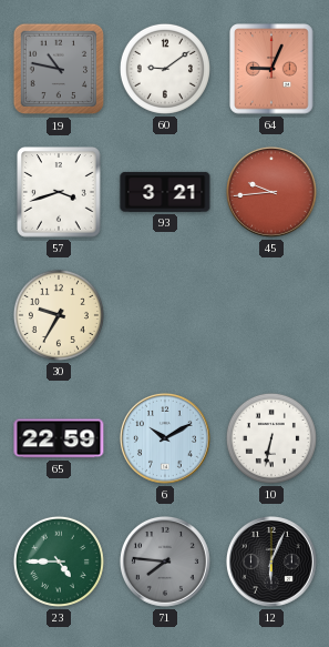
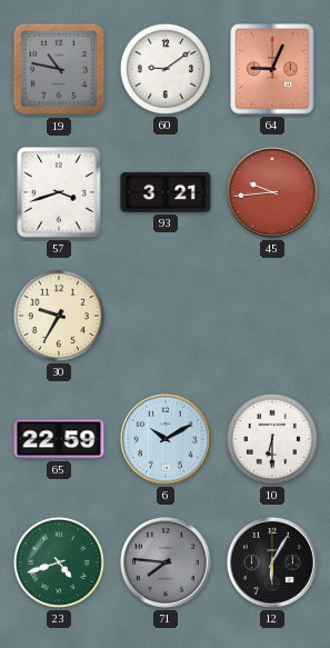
10: 6:32 -> 6:30 (272, 439)
23: 4:45 -> 4:42 (59, 562)
12: 6:04 -> 6:05 (272, 562)
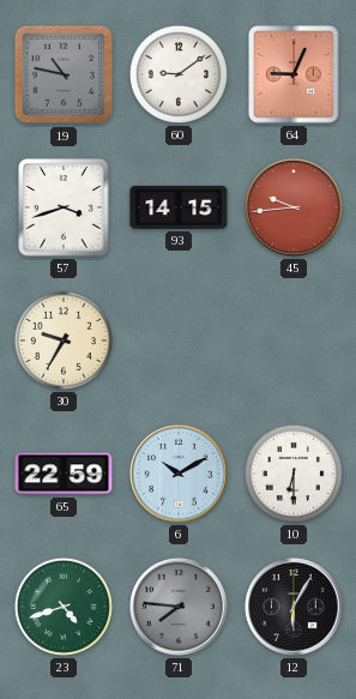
93: 3:21 -> 14:15 (179, 207)
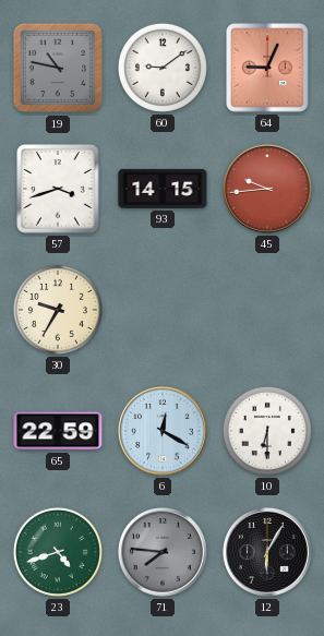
6: 10:10 -> 12:20 (163, 431)
